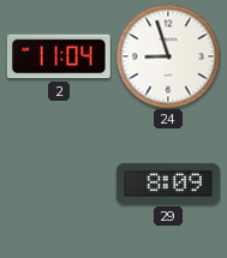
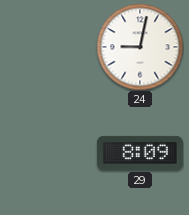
2: 11:04 -> none (59, 56)
24: 8:57 -> 9:02 (140, 47)
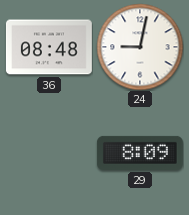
36: none -> 08:48 (49, 47)
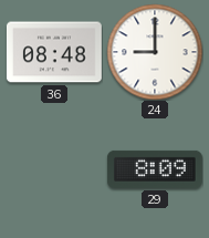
24: 9:02 -> 9:00 (155, 52)
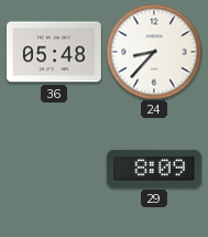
36: 08:48 -> 05:48 (54, 52)
24: 9:00 -> 8:37 (154, 52)
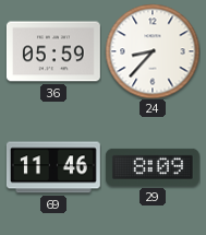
36: 05:48 -> 05:59 (53, 51)
69: none -> 11:46 (53, 167)
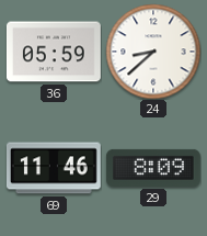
24: 8:37 -> 8:38 (153, 52)
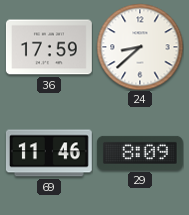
36: 05:59 -> 17:59 (49, 47)
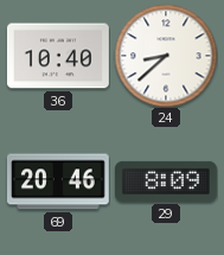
36: 17:59 -> 10:40 (58, 56)
69: 11:46 -> 20:46 (58, 181)
